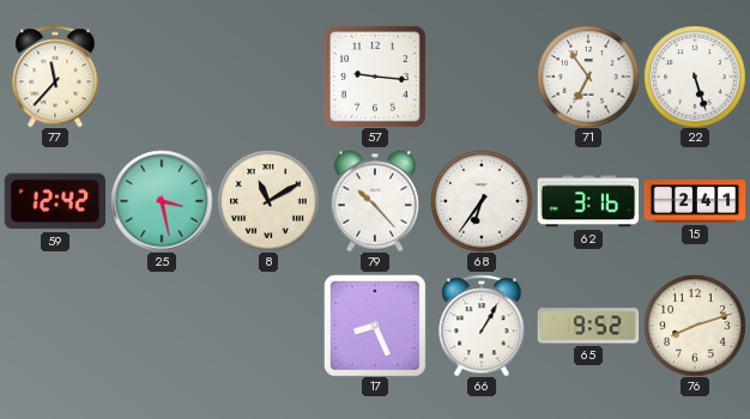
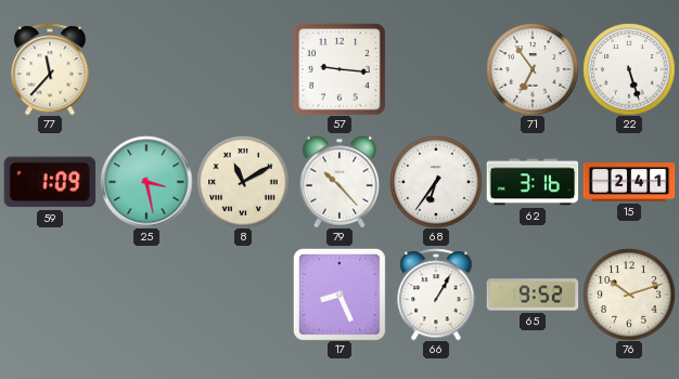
59: 12:42 -> 1:09 (50, 182)
76: 8:12 -> 10:12 (629, 295)
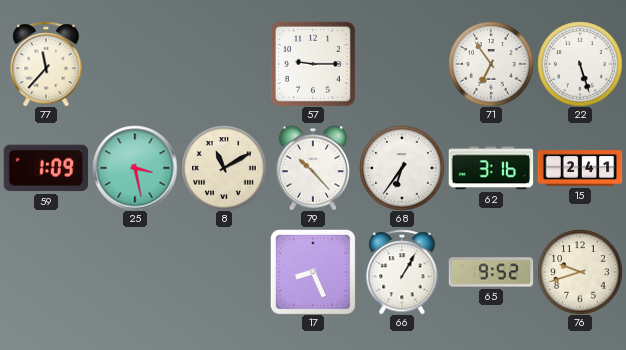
57: 9:16 -> 9:15 (313, 64)
76: 10:12 -> 9:42 (580, 272)
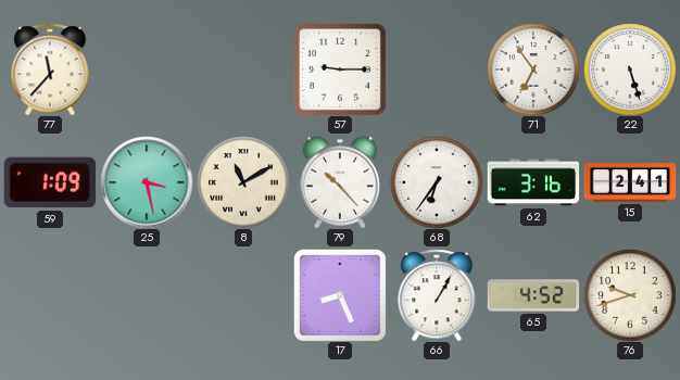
65: 9:52 -> 4:52 (533, 295)
